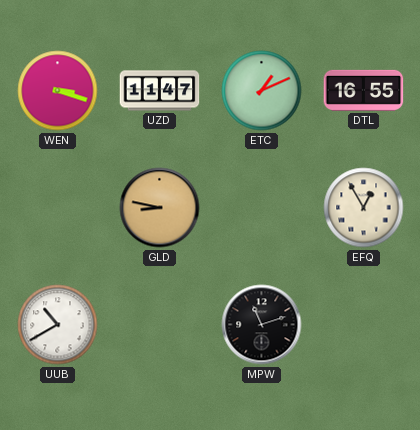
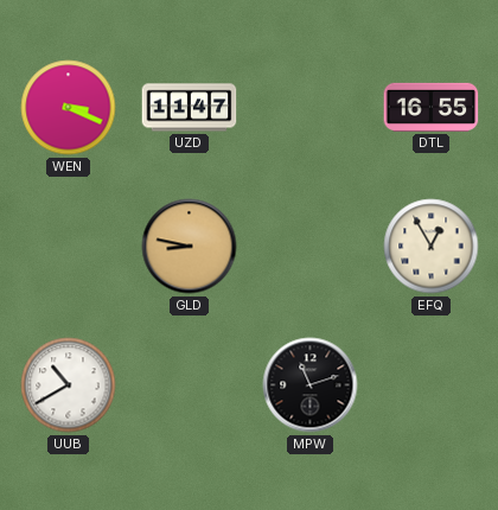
WEN: 3:18 -> 3:19 (69, 108)
ETC: 1:11 -> none (262, 91)
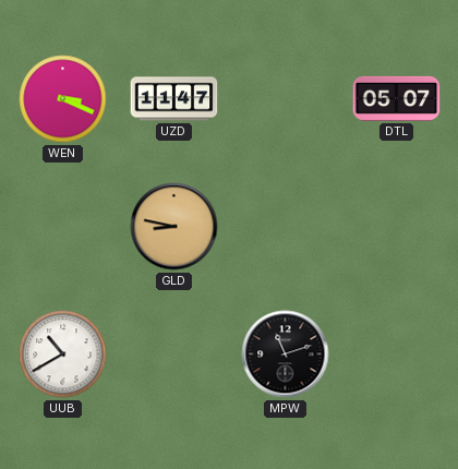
DTL: 16:55 -> 05:07 (397, 98)
EFQ: 12:55 -> none (432, 247)
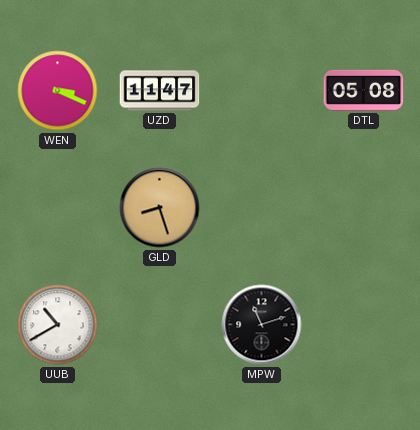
DTL: 05:07 -> 05:08 (364, 90)
GLD: 8:47 -> 8:27 (160, 208)
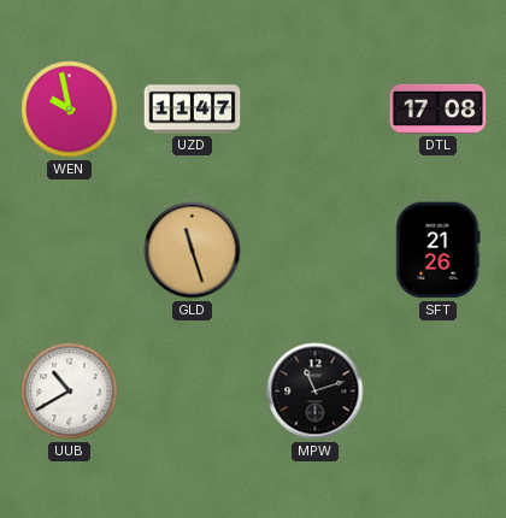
WEN: 3:19 -> 9:58 (70, 110)
DTL: 05:08 -> 17:08 (439, 108)
GLD: 8:27 -> 11:27 (193, 251)
SFT: none -> 21:26 (439, 251)
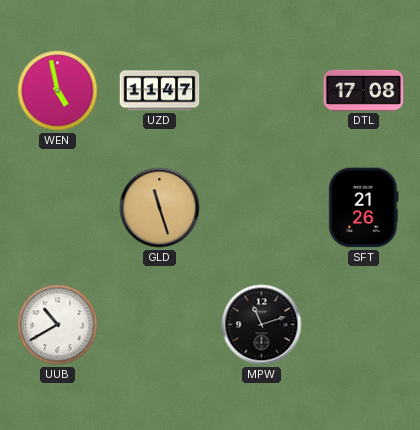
WEN: 9:58 -> 4:58 (58, 91)
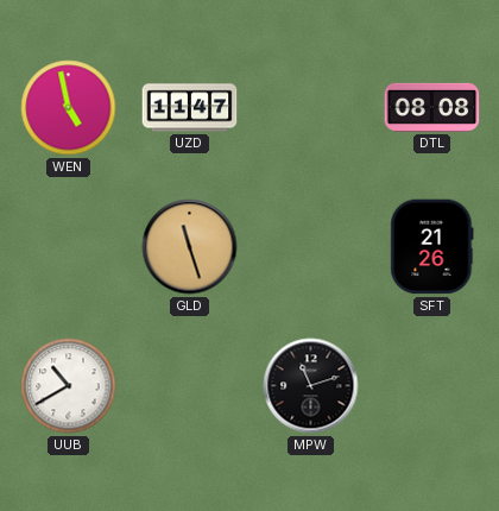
DTL: 17:08 -> 08:08 (432, 107)
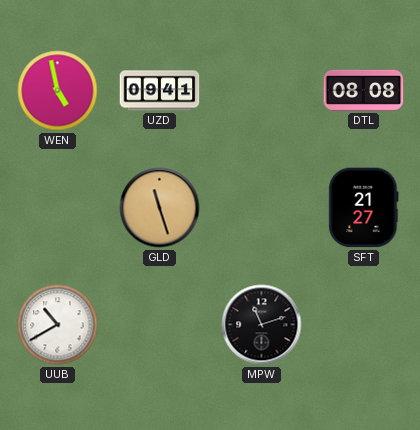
UZD: 11:47 -> 09:41 (160, 91)
SFT: 21:26 -> 21:27 (364, 208)
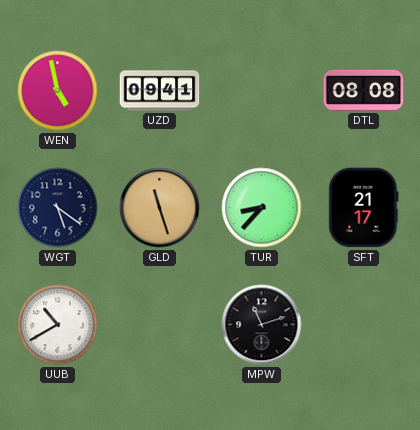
WGT: none -> 5:21 (58, 208)
TUR: none -> 8:37 (262, 208)
SFT: 21:27 -> 21:17 (364, 208)
